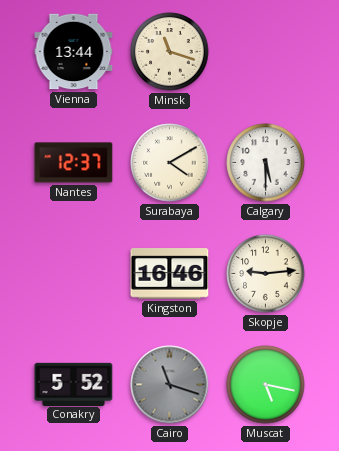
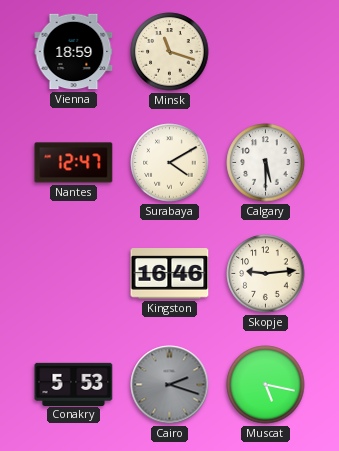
Vienna: 13:44 -> 18:59 (74, 52)
Nantes: 12:37 -> 12:47 (74, 163)
Conakry: 5:52 -> 5:53 (74, 384)
Cairo: 11:18 -> 2:18 (170, 385)
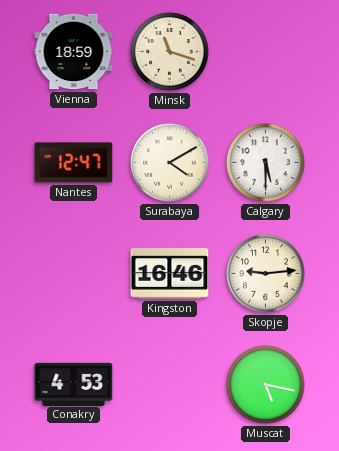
Conakry: 5:53 -> 4:53 (74, 384)
Cairo: 2:18 -> none (170, 385)
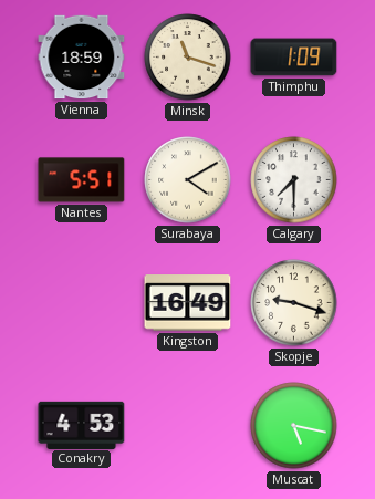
Thimphu: none -> 1:09 (294, 58)
Nantes: 12:47 -> 5:51 (82, 180)
Calgary: 5:30 -> 7:30 (294, 180)
Kingston: 16:46 -> 16:49 (188, 303)
Skopje: 9:14 -> 9:18 (294, 303)
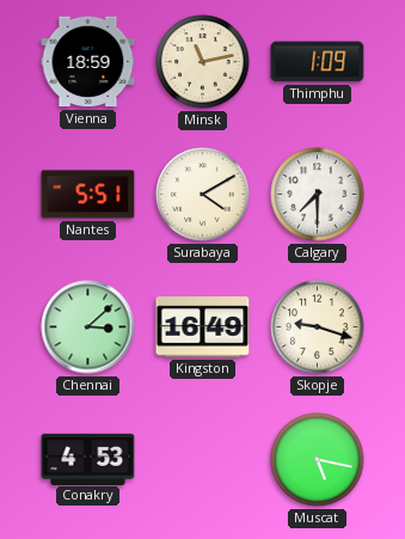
Minsk: 11:18 -> 11:13 (203, 62)
Chennai: none -> 3:08 (88, 327)
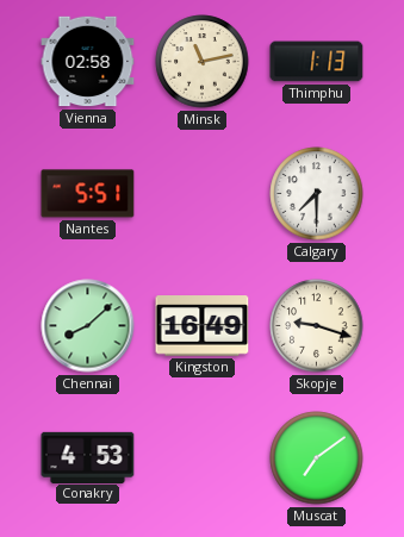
Vienna: 18:59 -> 02:58 (88, 62)
Thimphu: 1:09 -> 1:13 (317, 62)
Surabaya: 4:10 -> none (203, 195)
Chennai: 3:08 -> 8:08 (88, 326)
Muscat: 5:17 -> 7:09 (317, 458)
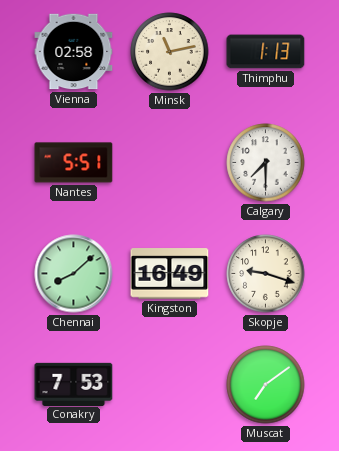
Conakry: 4:53 -> 7:53 (74, 384)
